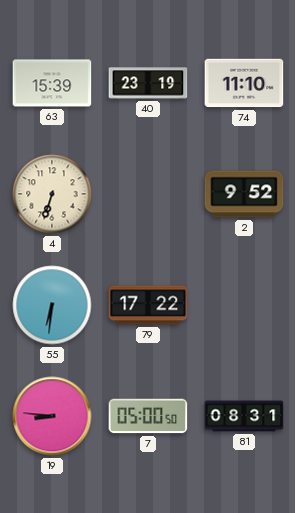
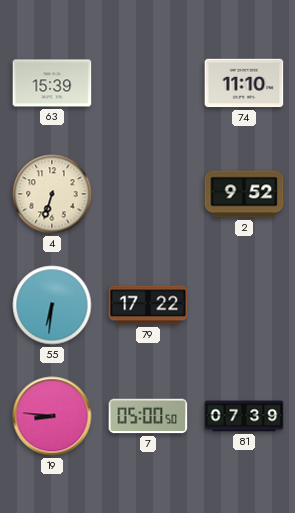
40: 23:19 -> none (148, 83)
81: 08:31 -> 07:39 (244, 416)
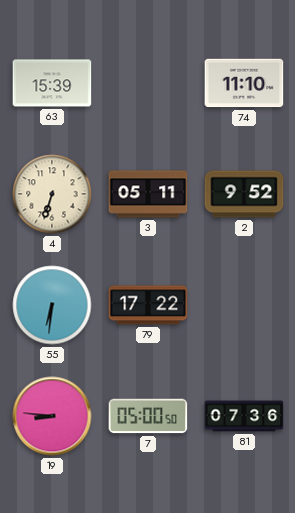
3: none -> 05:11 (148, 194)
81: 07:39 -> 07:36 (244, 416)
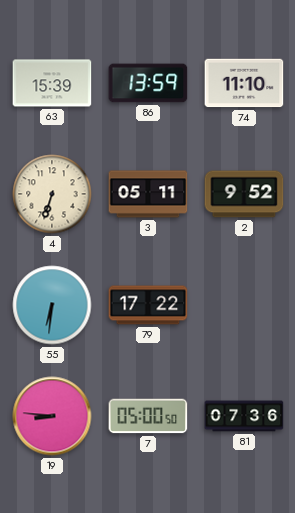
86: none -> 13:59 (148, 83)
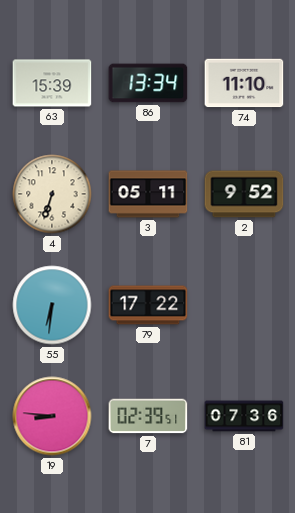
86: 13:59 -> 13:34 (148, 83)
7: 05:00 -> 02:39 (148, 416)
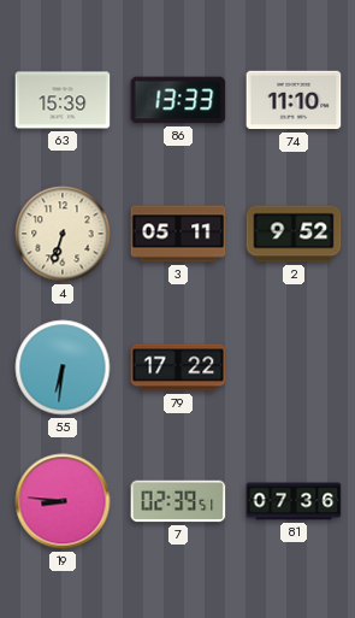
86: 13:34 -> 13:33 (178, 100)
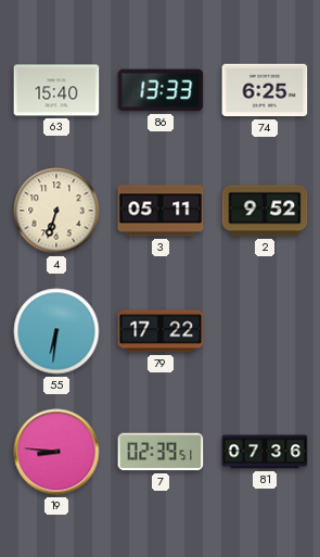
63: 15:39 -> 15:40 (56, 90)
74: 11:10 -> 6:25 (265, 90)
